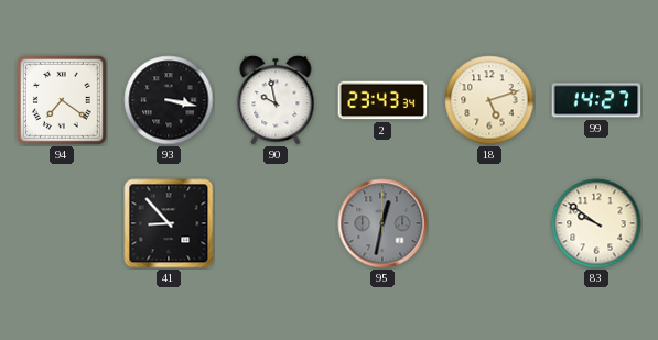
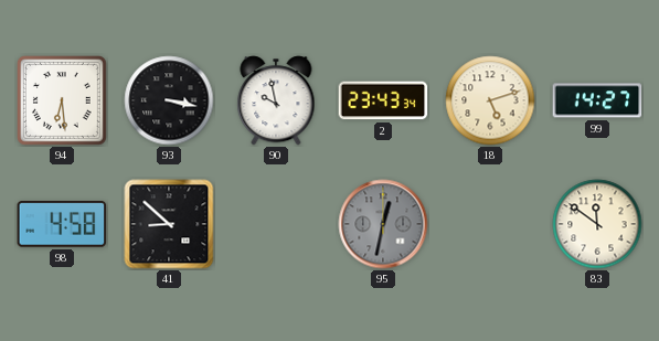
94: 7:21 -> 6:29 (62, 100)
98: none -> 4:58 (62, 225)
41: 8:53 -> 8:52 (169, 224)
83: 9:51 -> 11:51 (597, 224)
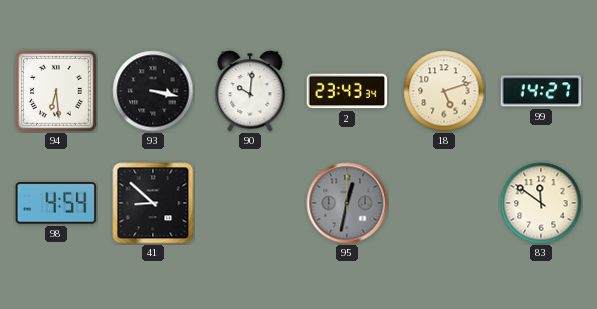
90: 9:58 -> 10:01 (250, 91)
98: 4:58 -> 4:54 (56, 204)
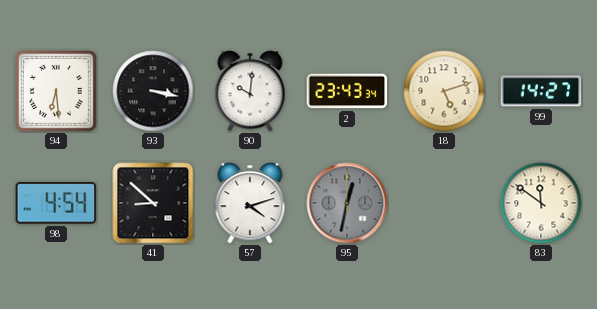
57: none -> 4:12 (250, 203)
